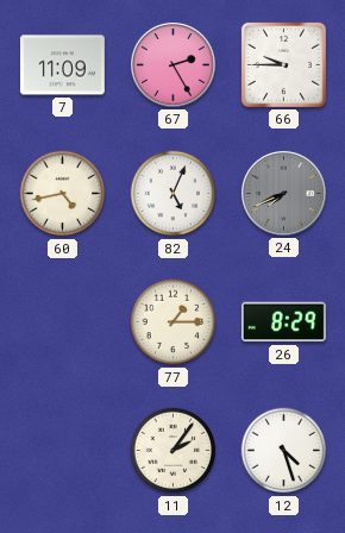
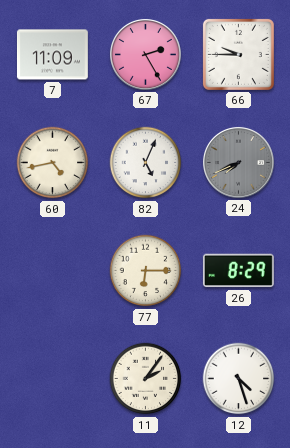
77: 1:15 -> 6:15 (146, 271)
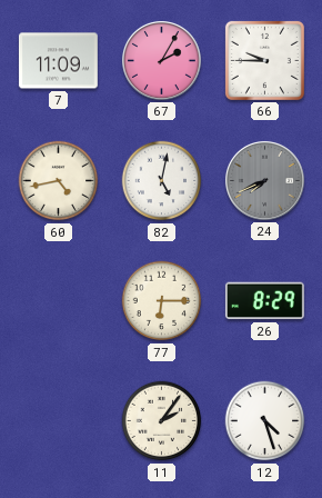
67: 2:25 -> 2:05 (161, 60)
82: 5:04 -> 5:02 (162, 181)
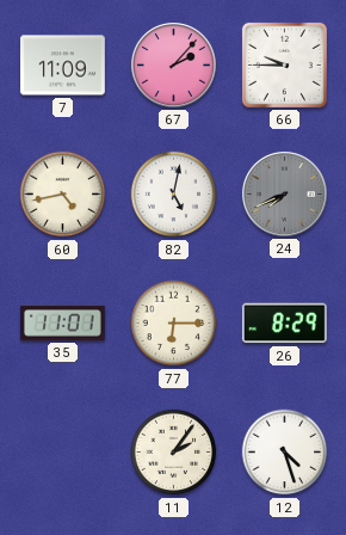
67: 2:05 -> 2:07 (173, 64)
35: none -> 11:01 (62, 324)
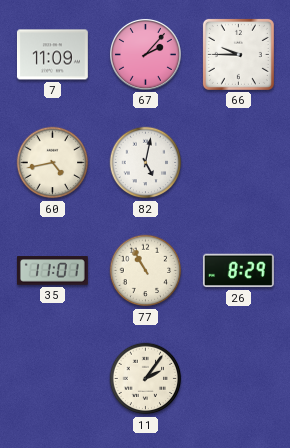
24: 7:41 -> none (284, 193)
77: 6:15 -> 10:55 (146, 271)
12: 4:27 -> none (285, 453)
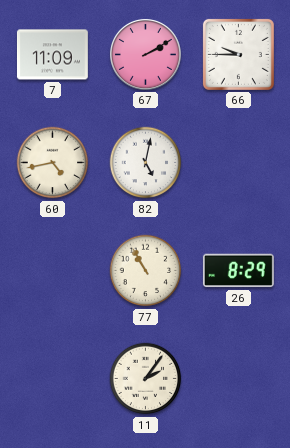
67: 2:07 -> 2:10 (145, 54)
35: 11:01 -> none (52, 271)
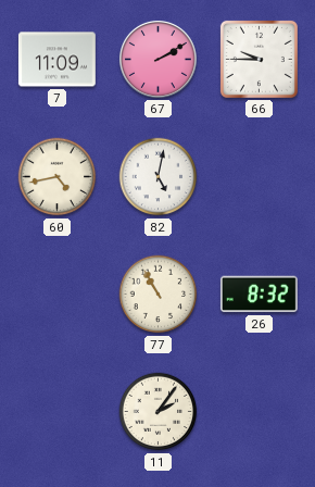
26: 8:29 -> 8:32 (259, 295)
